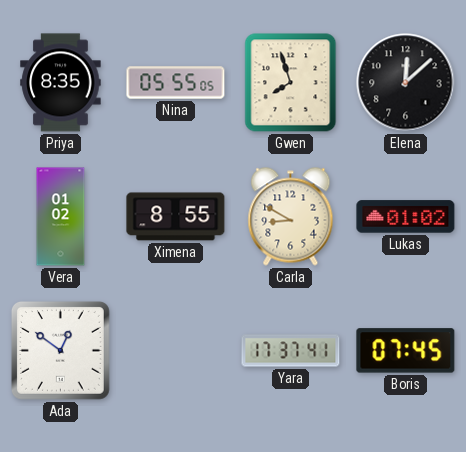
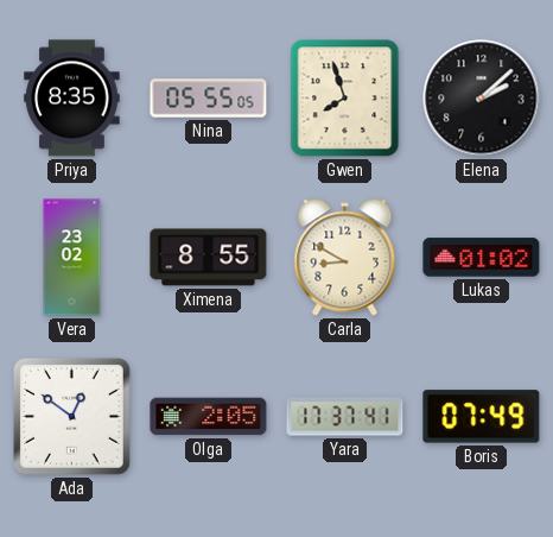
Elena: 12:08 -> 2:08 (482, 99)
Vera: 01:02 -> 23:02 (72, 258)
Olga: none -> 2:05 (209, 417)
Boris: 07:45 -> 07:49 (482, 417)
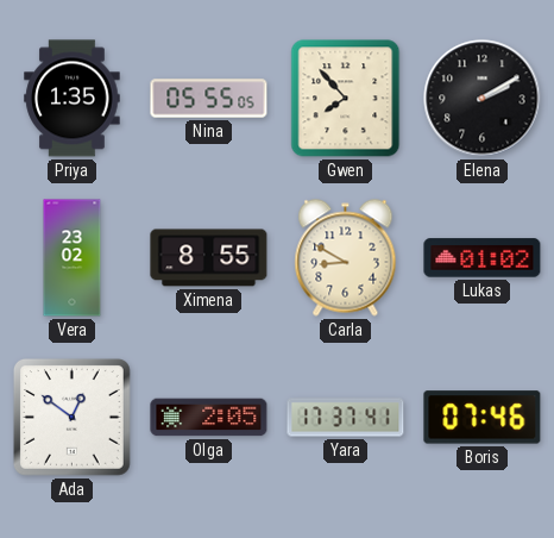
Priya: 8:35 -> 1:35 (73, 99)
Gwen: 7:57 -> 7:53 (346, 99)
Elena: 2:08 -> 2:10 (483, 99)
Boris: 07:49 -> 07:46 (483, 418)
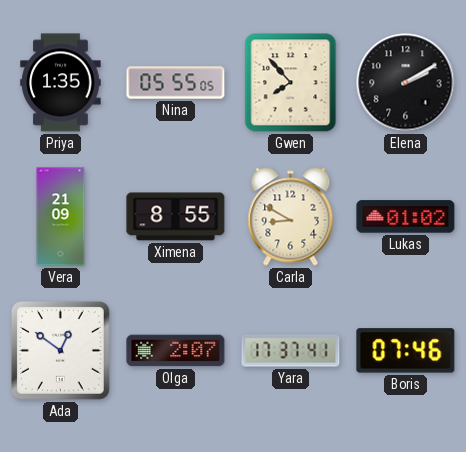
Vera: 23:02 -> 21:09 (61, 217)
Olga: 2:05 -> 2:07 (176, 351)
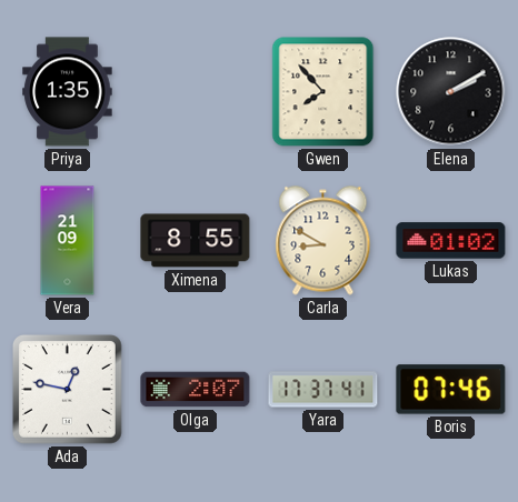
Nina: 05:55 -> none (176, 83)
Ada: 12:51 -> 12:47 (67, 389)
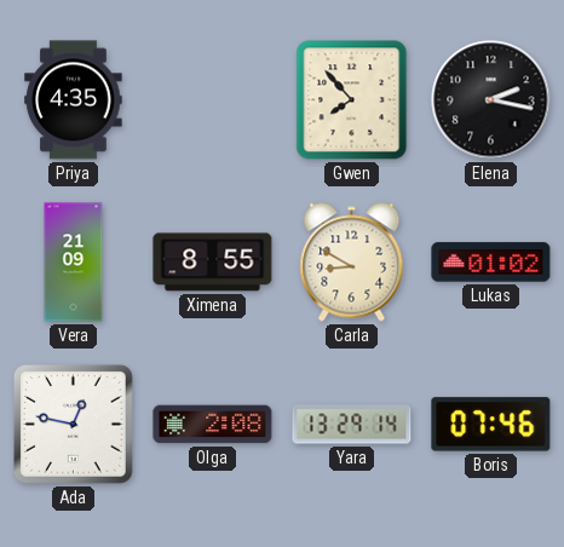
Priya: 1:35 -> 4:35 (74, 100)
Elena: 2:10 -> 2:17 (491, 100)
Olga: 2:07 -> 2:08 (213, 425)
Yara: 17:37 -> 13:29 (352, 425)
